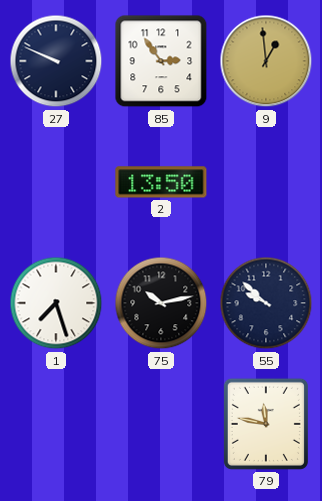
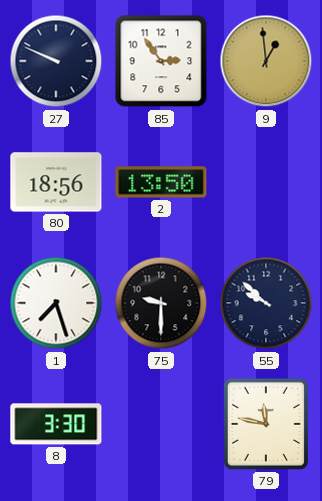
80: none -> 18:56 (56, 182)
75: 10:13 -> 9:30 (161, 303)
8: none -> 3:30 (56, 424)
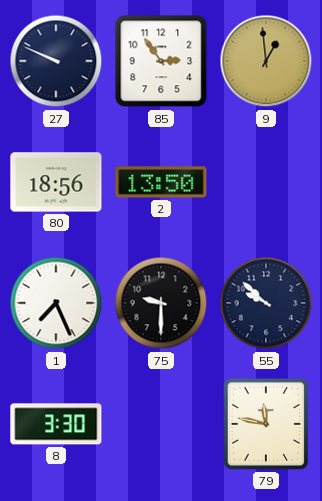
1: 7:27 -> 7:26 (56, 303)
